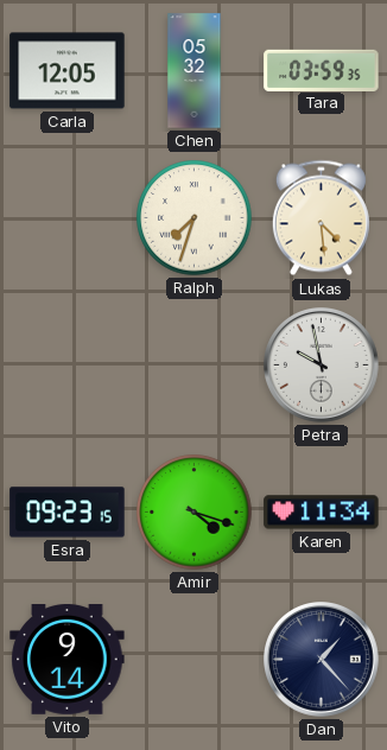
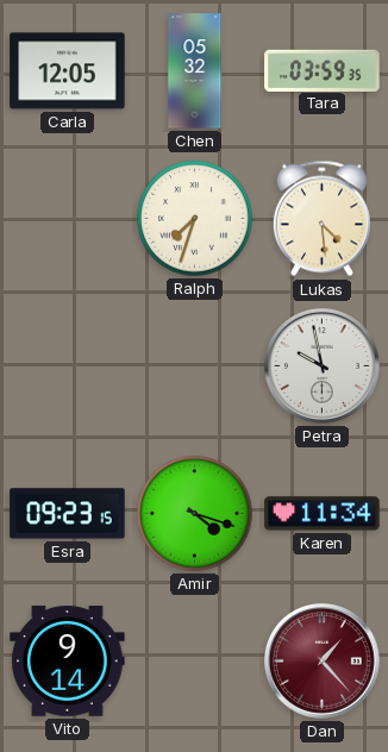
Dan dial: navy -> burgundy (323, 662)
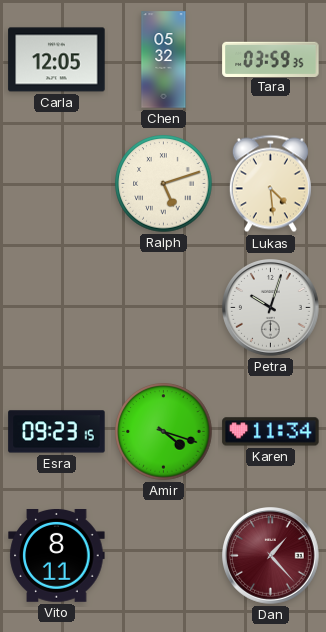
Ralph: 7:33 -> 5:12 (164, 184)
Petra: 9:58 -> 10:03 (271, 308)
Vito: 9:14 -> 8:11 (57, 556)
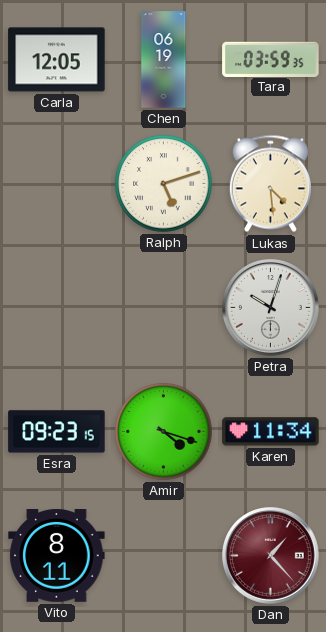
Chen: 05:32 -> 06:19 (164, 60)
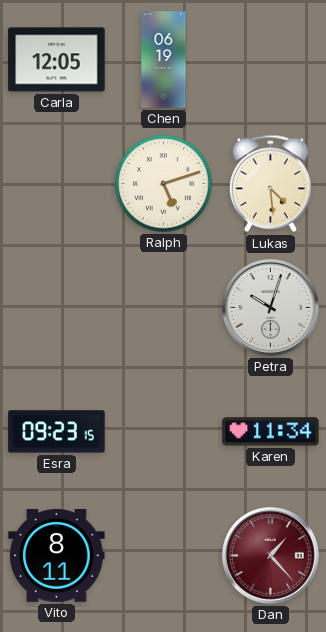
Tara: 03:59 -> none (271, 59)
Amir: 4:18 -> none (164, 432)
